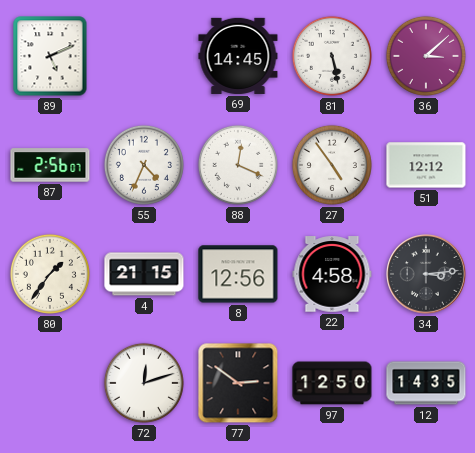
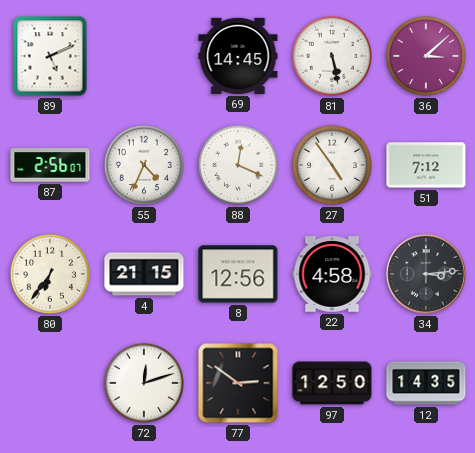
51: 12:12 -> 7:12 (426, 165)
80: 1:36 -> 6:36 (50, 274)
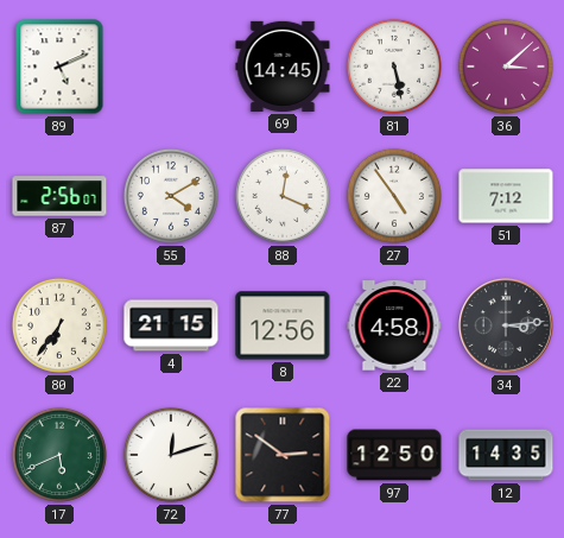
55: 4:34 -> 4:10 (171, 196)
17: none -> 5:41 (59, 455)
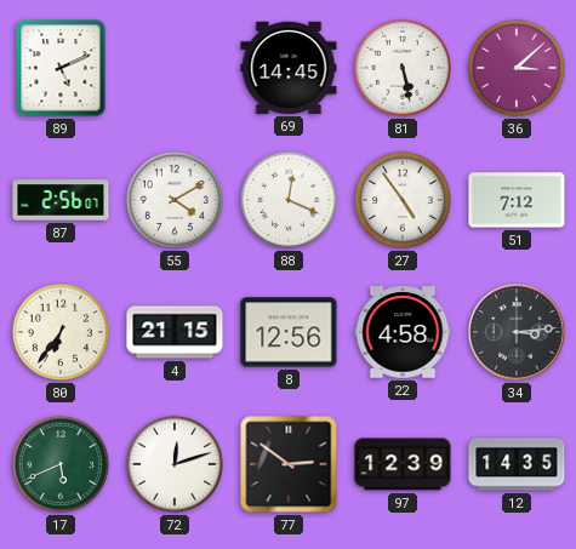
97: 12:50 -> 12:39 (403, 464)
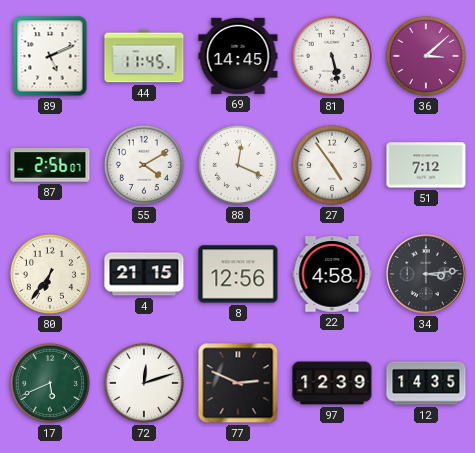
44: none -> 11:45 (144, 56)
77: 2:51 -> 2:49 (238, 383)
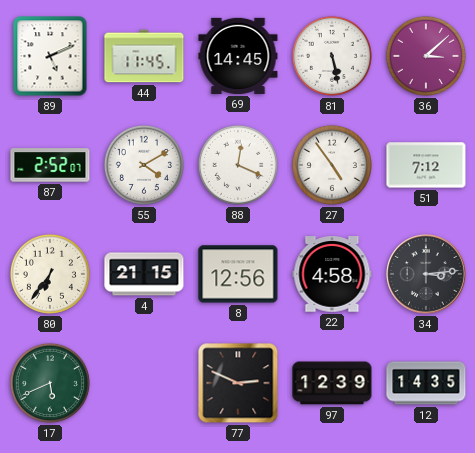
87: 2:56 -> 2:52 (50, 165)
72: 12:12 -> none (144, 383)
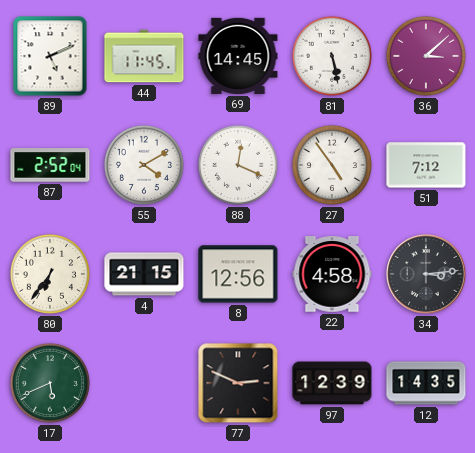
87: 2:52:07 -> 2:52:04 (50, 165)
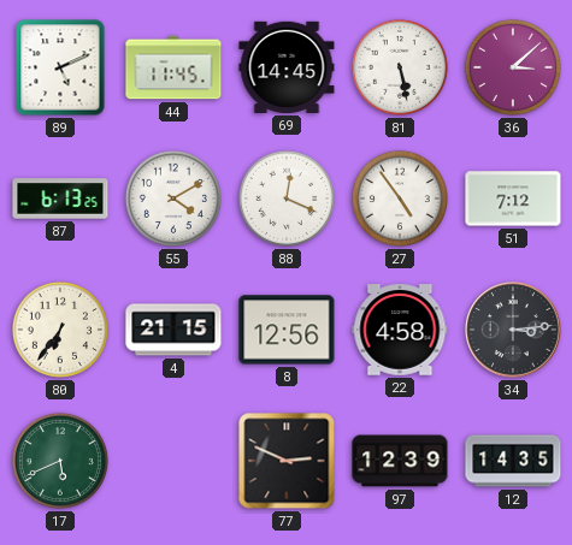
87: 2:52 -> 6:13 (60, 199)
